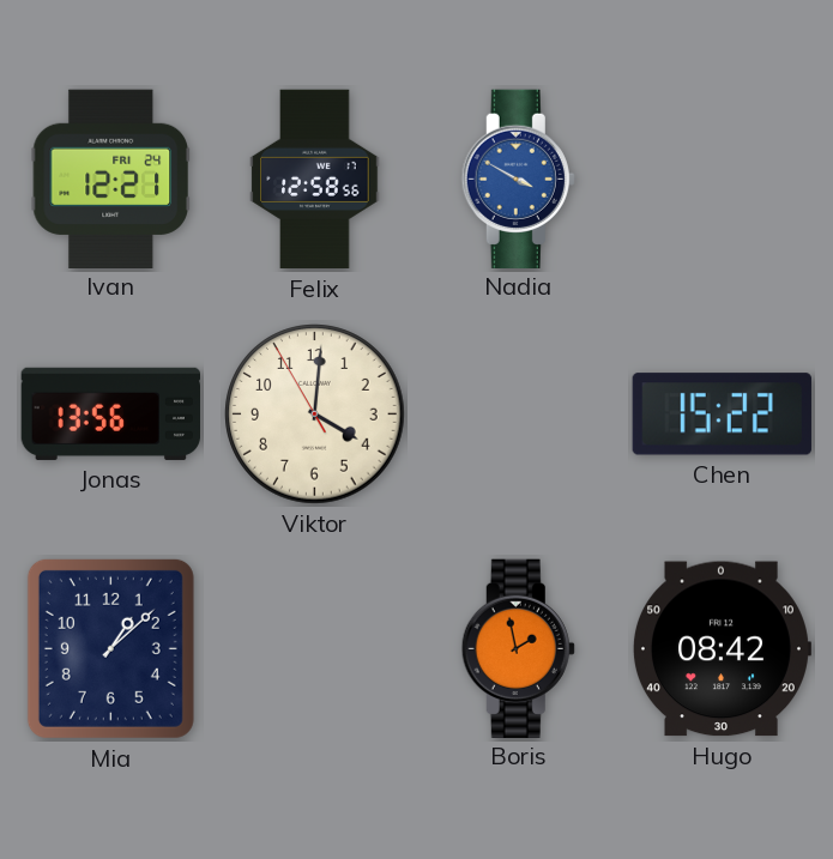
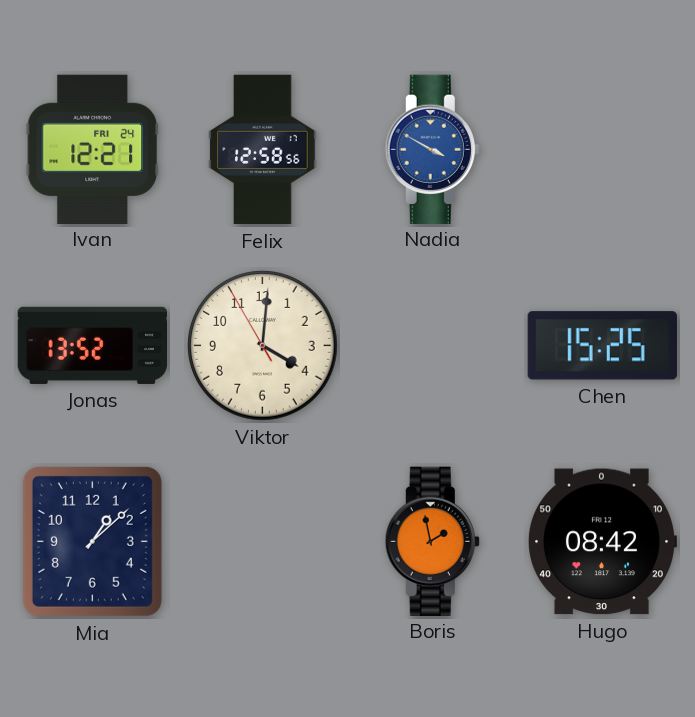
Jonas: 13:56 -> 13:52 (92, 345)
Chen: 15:22 -> 15:25 (602, 346)
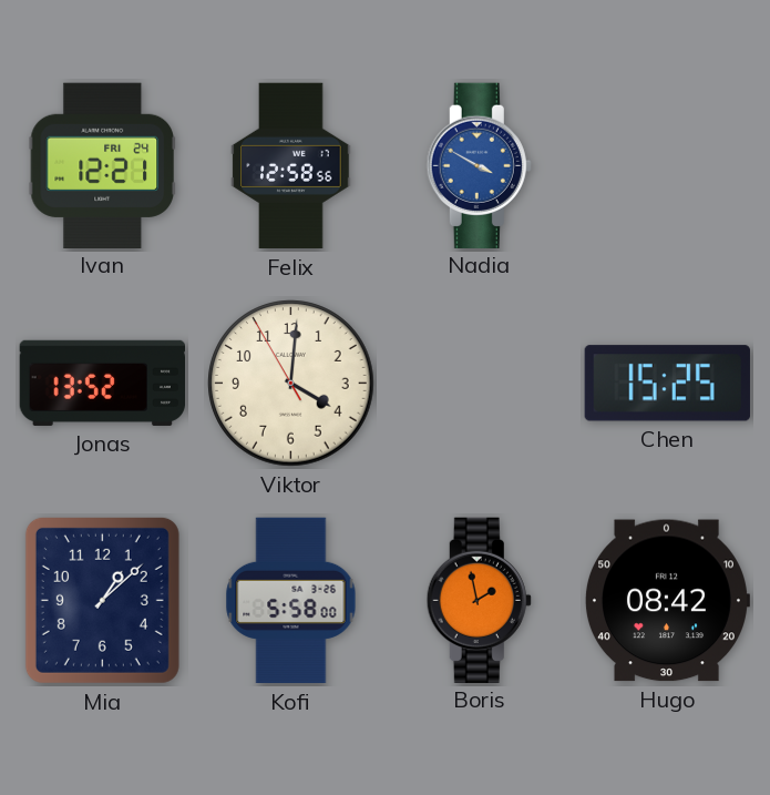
Kofi: none -> 5:58 (291, 601)
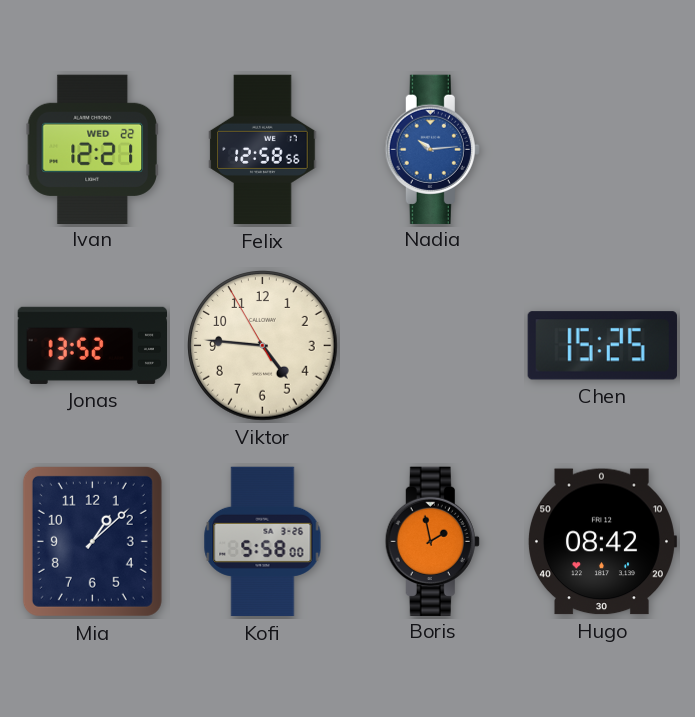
Ivan date: FRI 24 -> WED 22 (92, 149)
Nadia: 3:50 -> 10:14 (432, 149)
Viktor: 4:00 -> 4:45 (263, 346)
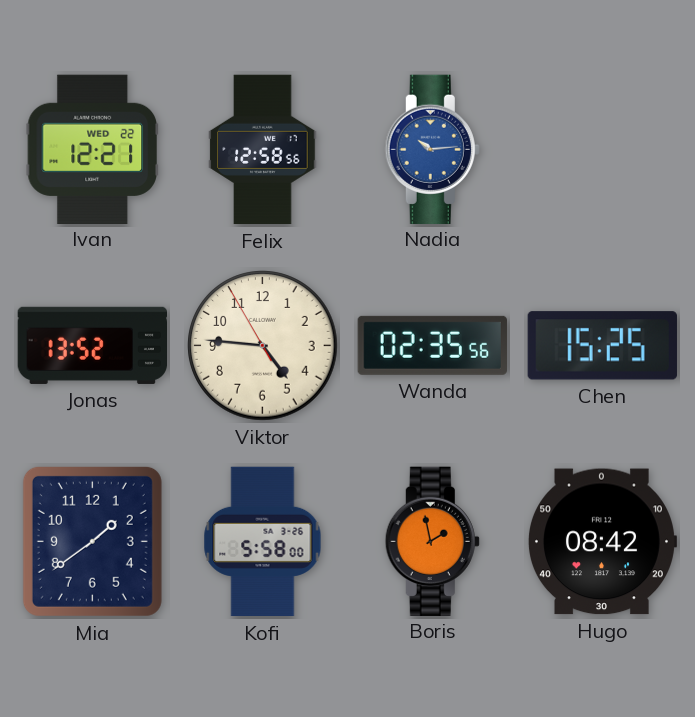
Wanda: none -> 02:35 (432, 345)
Mia: 1:08 -> 1:39 (92, 541)
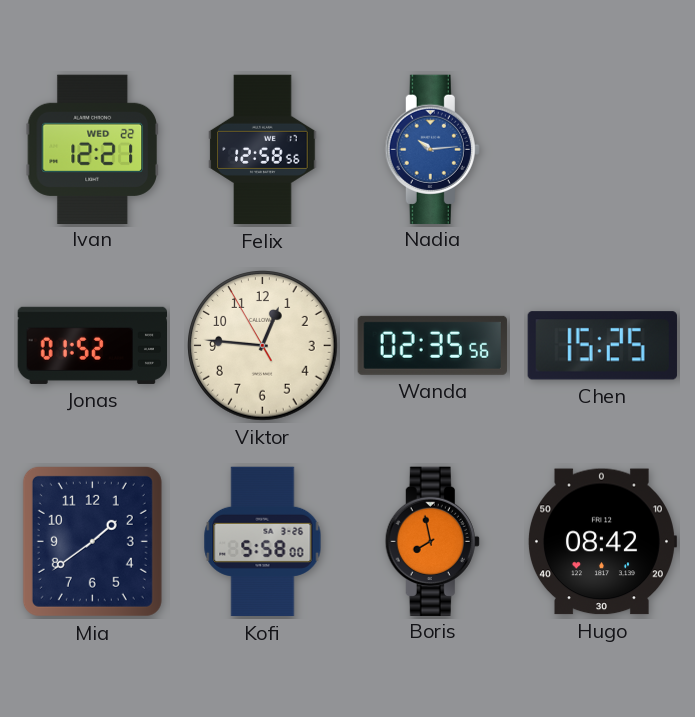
Jonas: 13:52 -> 01:52 (92, 345)
Viktor: 4:45 -> 12:45 (263, 346)
Boris: 1:58 -> 7:58 (432, 541)
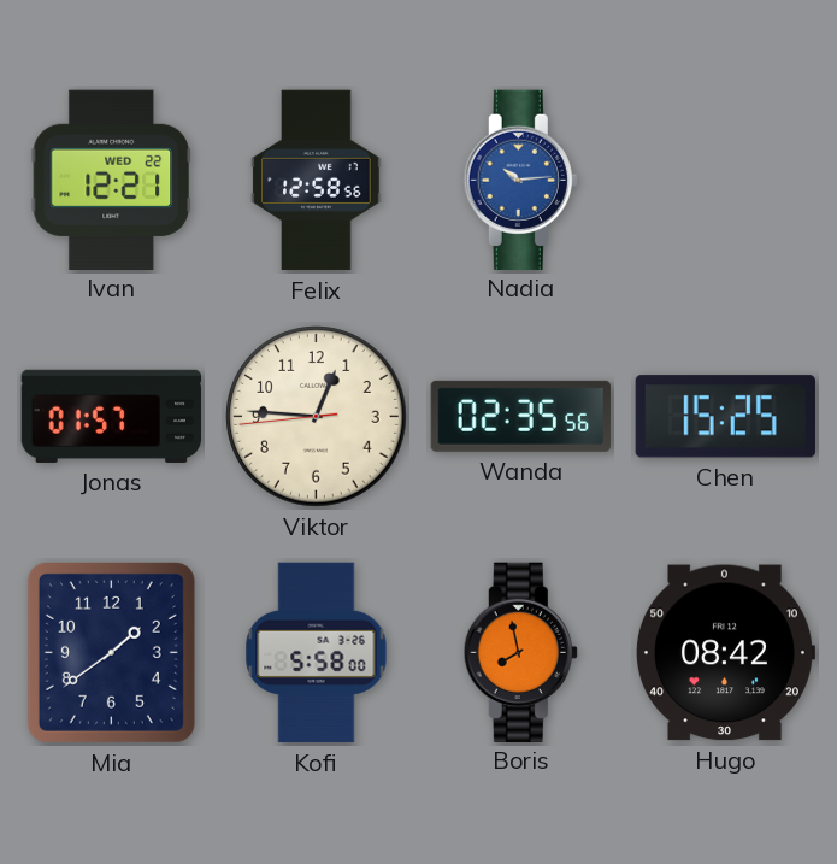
Jonas: 01:52 -> 01:57 (111, 416)
Viktor: 12:45:55 -> 12:45:44 (317, 417)
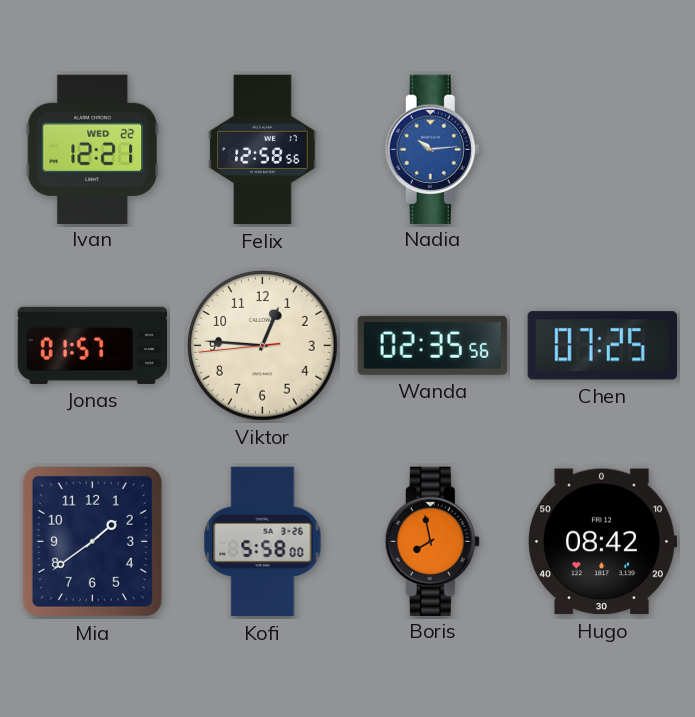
Chen: 15:25 -> 07:25 (602, 346)
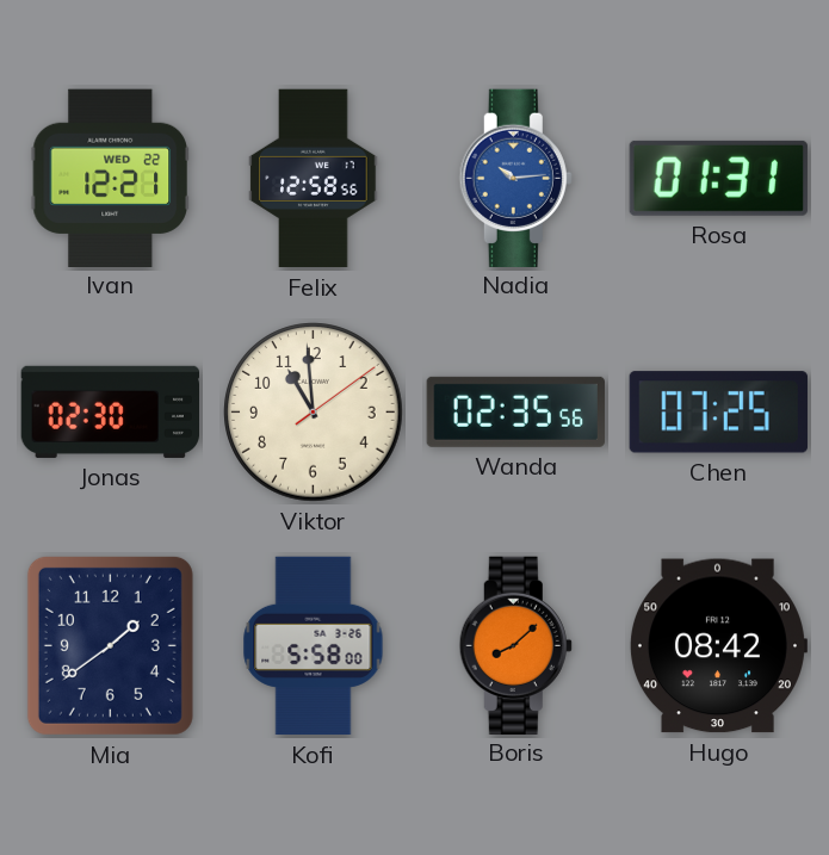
Rosa: none -> 01:31 (718, 178)
Jonas: 01:57 -> 02:30 (110, 411)
Viktor: 12:45 -> 10:59 (314, 413)
Boris: 7:58 -> 8:08 (515, 645)
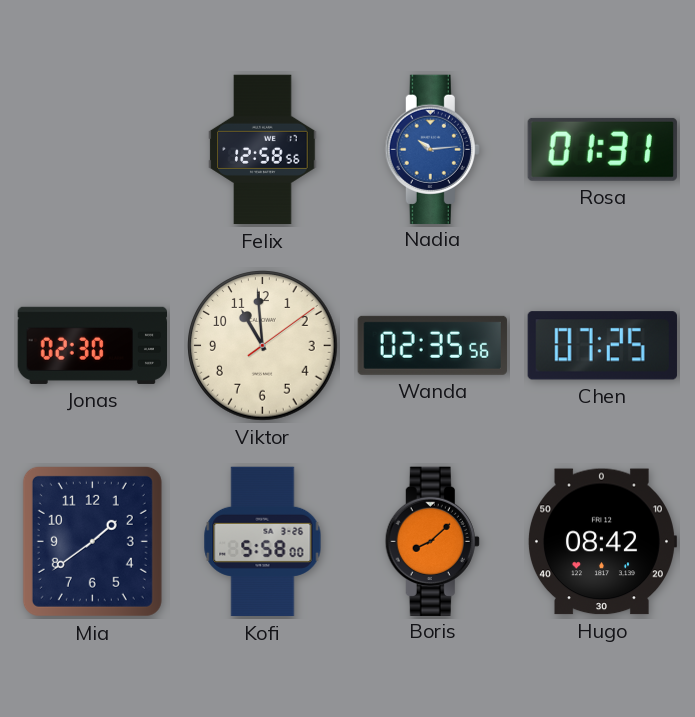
Ivan: 12:21 -> none (110, 178)
